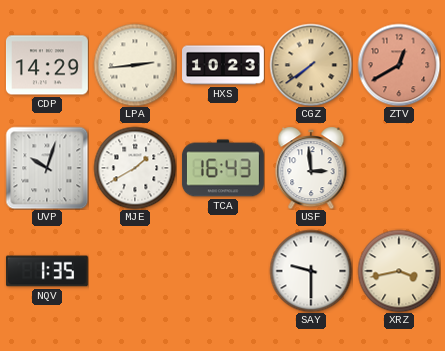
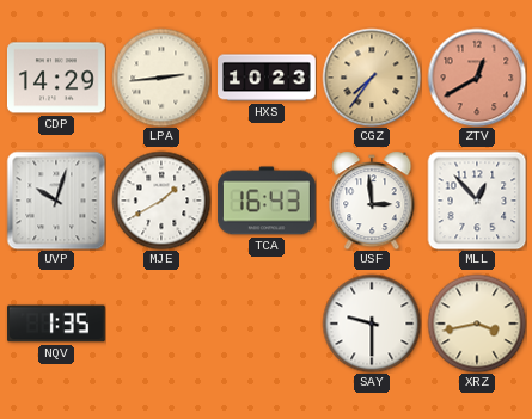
CGZ: 7:39 -> 7:36 (372, 78)
MLL: none -> 12:53 (477, 201)
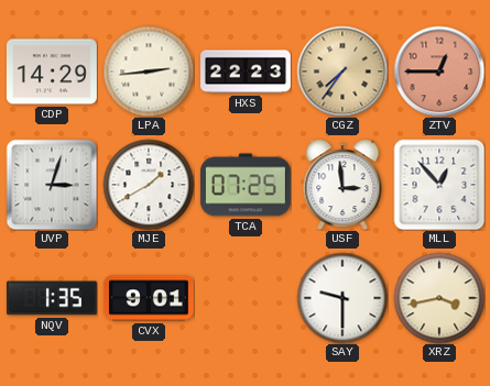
HXS: 10:23 -> 22:23 (247, 71)
ZTV: 12:40 -> 12:45 (439, 71)
UVP: 10:03 -> 3:03 (52, 185)
TCA: 16:43 -> 07:25 (246, 185)
CVX: none -> 9:01 (149, 298)
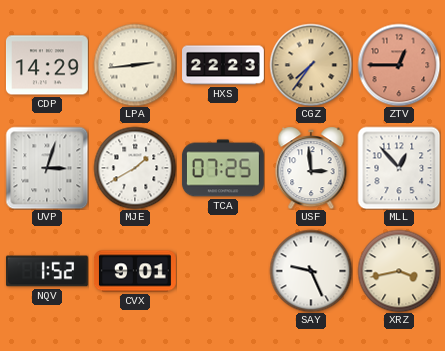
NQV: 1:35 -> 1:52 (47, 271)
SAY: 9:30 -> 9:26 (311, 271)
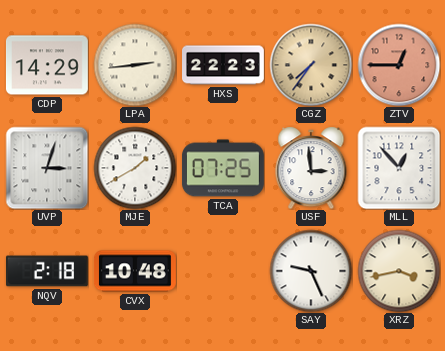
NQV: 1:52 -> 2:18 (47, 271)
CVX: 9:01 -> 10:48 (135, 271)
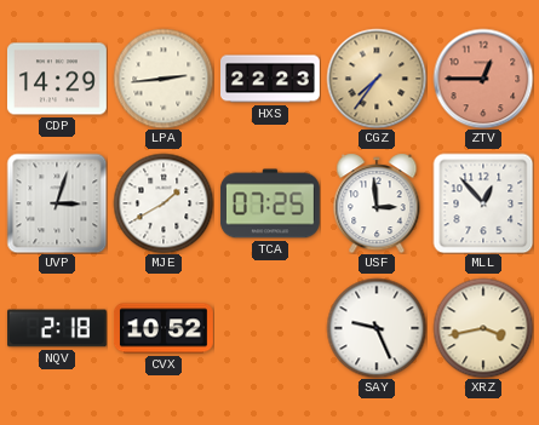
CVX: 10:48 -> 10:52 (164, 328)
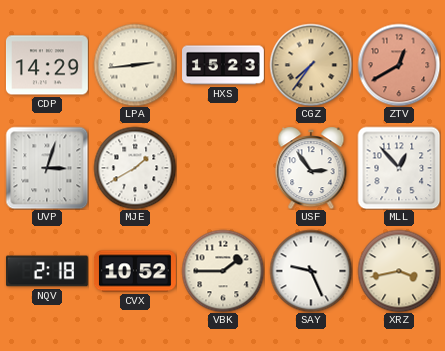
HXS: 22:23 -> 15:23 (224, 65)
ZTV: 12:45 -> 12:40 (399, 65)
TCA: 07:25 -> none (270, 203)
USF: 2:59 -> 2:54 (311, 168)
VBK: none -> 1:45 (223, 271)
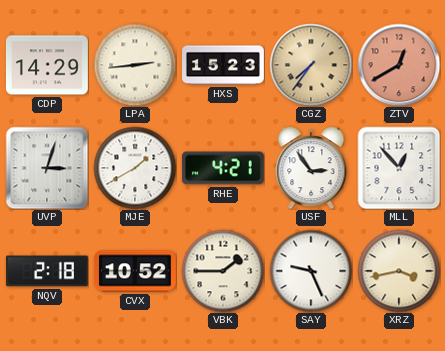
RHE: none -> 4:21 (223, 168)
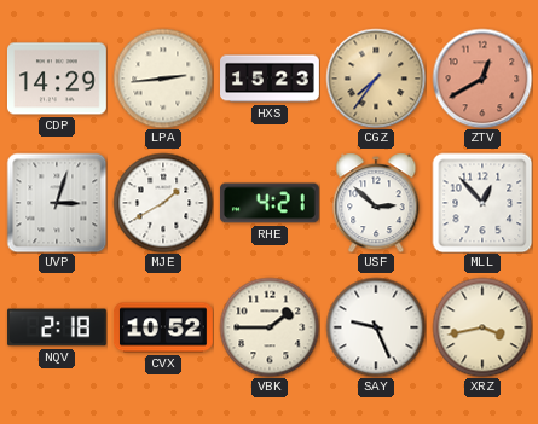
USF: 2:54 -> 2:52 (376, 203)
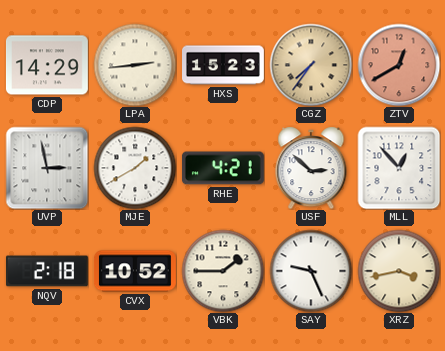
UVP: 3:03 -> 2:58 (47, 168)
